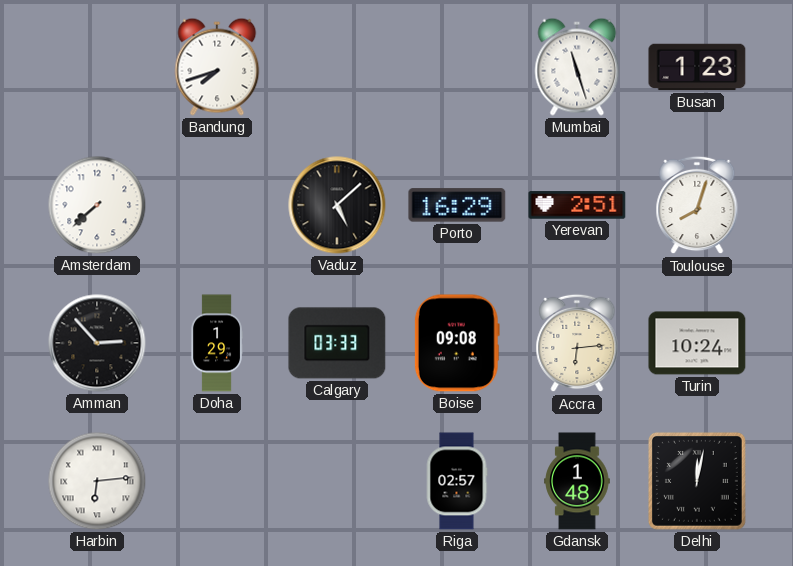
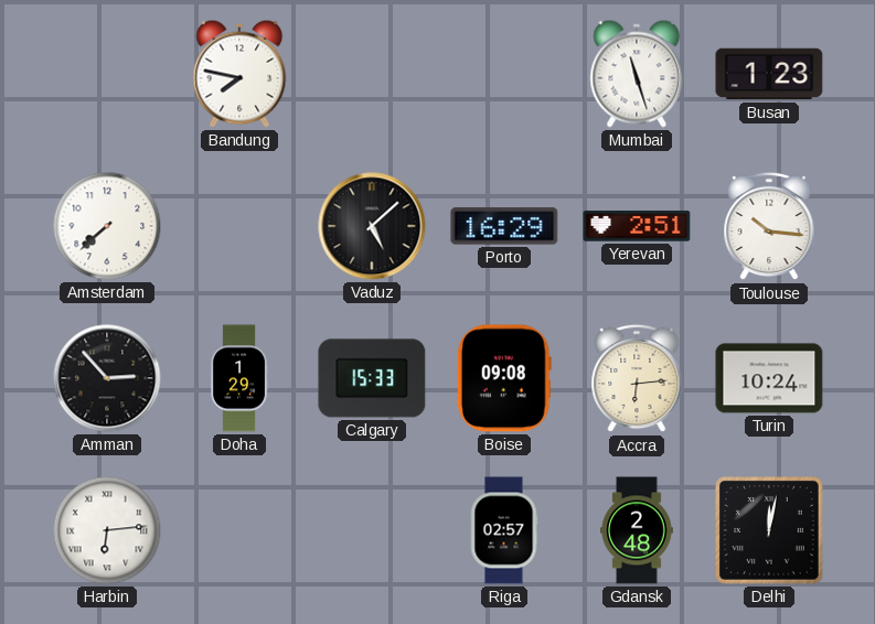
Bandung: 7:42 -> 7:47 (239, 74)
Toulouse: 8:03 -> 10:16 (769, 226)
Calgary: 03:33 -> 15:33 (372, 378)
Gdansk: 1:48 -> 2:48 (637, 530)
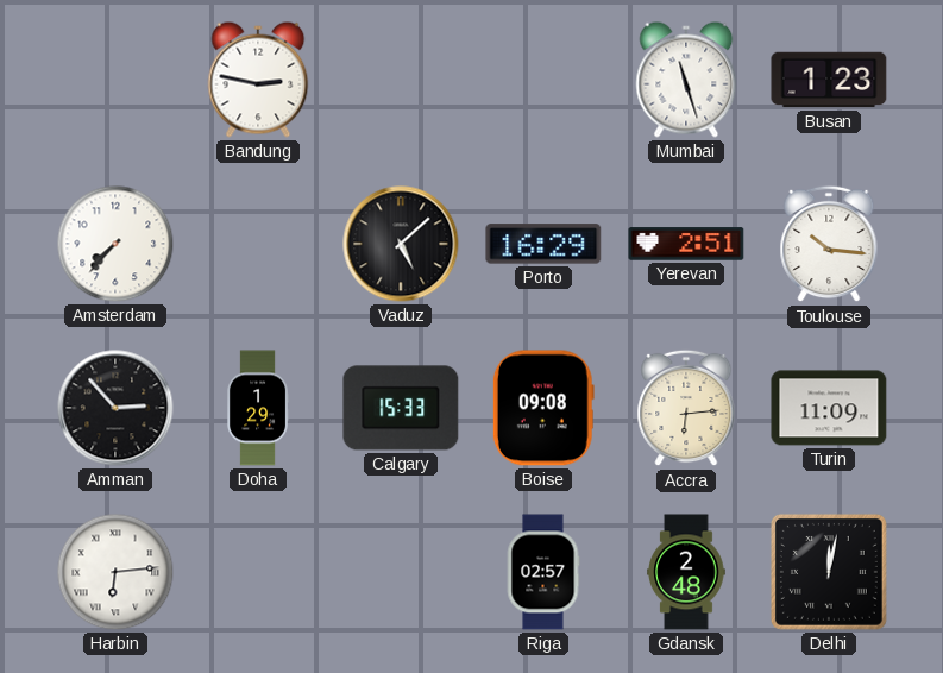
Bandung: 7:47 -> 2:47 (258, 80)
Amsterdam: 7:38 -> 7:37 (115, 244)
Turin: 10:24 -> 11:09 (829, 408)
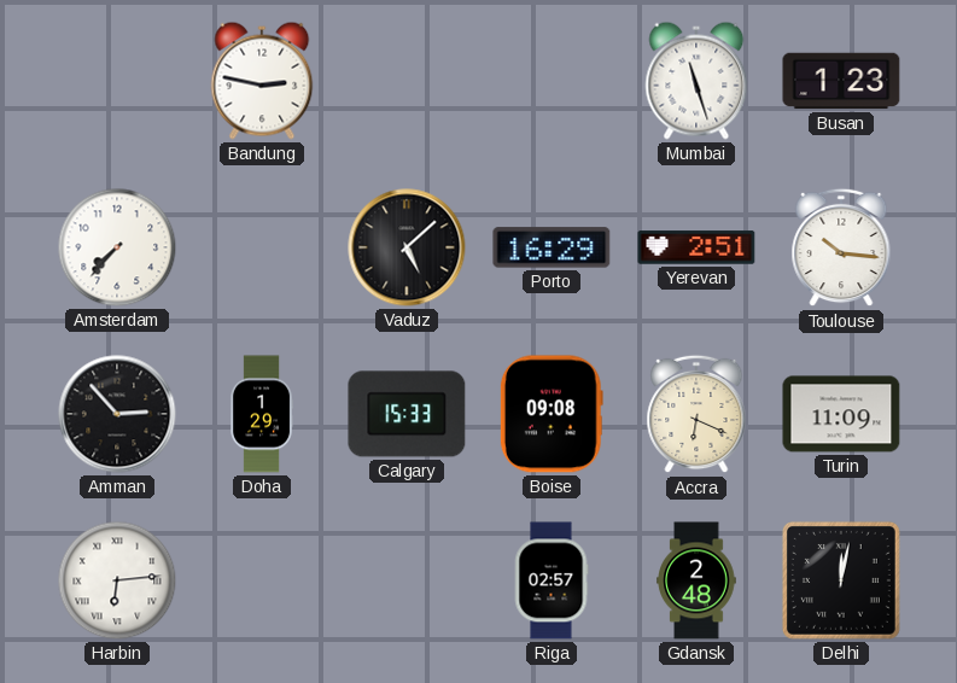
Accra: 6:14 -> 6:19 (696, 414)
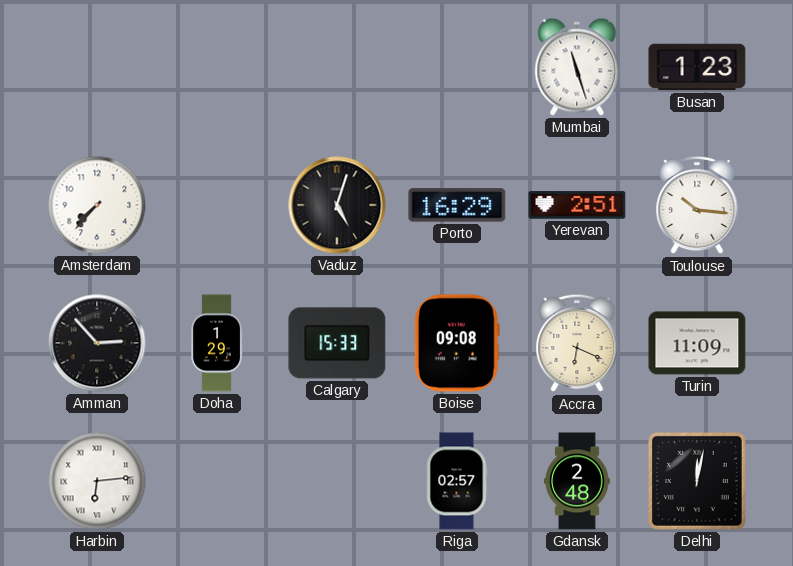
Bandung: 2:47 -> none (262, 81)
Vaduz: 5:08 -> 5:03 (337, 205)
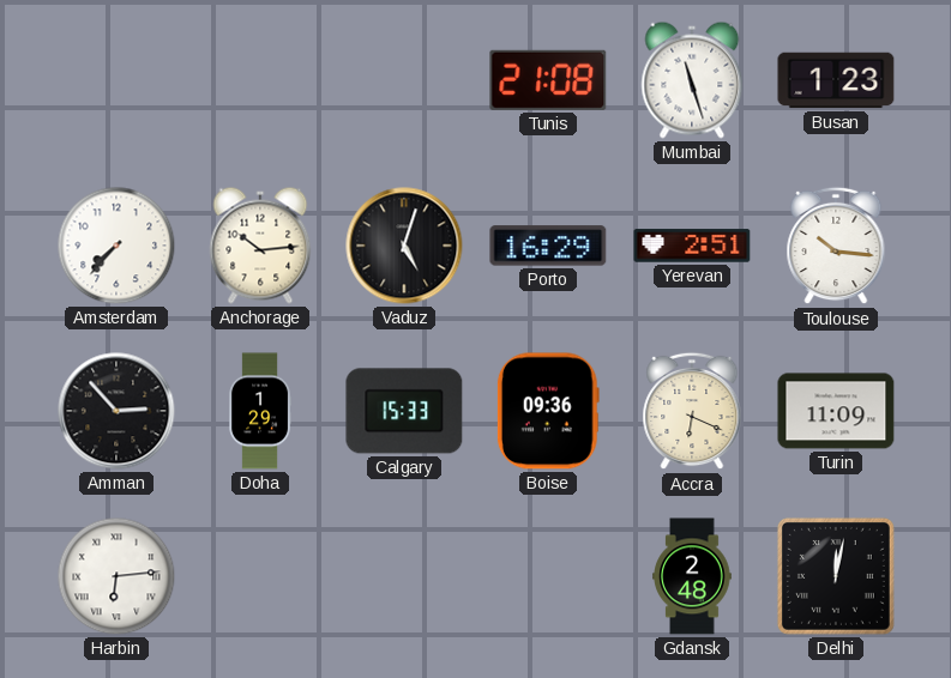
Tunis: none -> 21:08 (548, 80)
Anchorage: none -> 10:14 (260, 246)
Boise: 09:08 -> 09:36 (548, 411)
Riga: 02:57 -> none (457, 481)
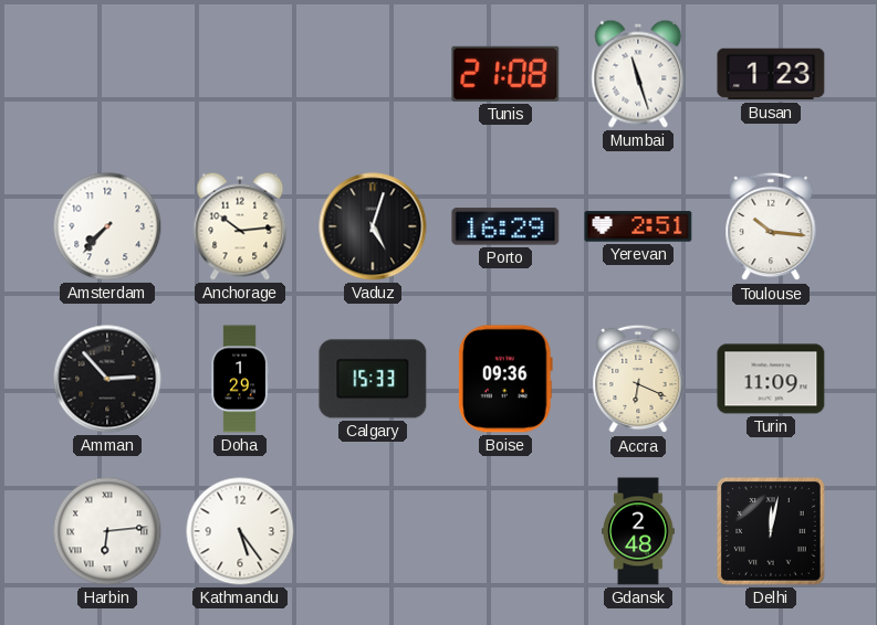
Kathmandu: none -> 5:24 (240, 531)
